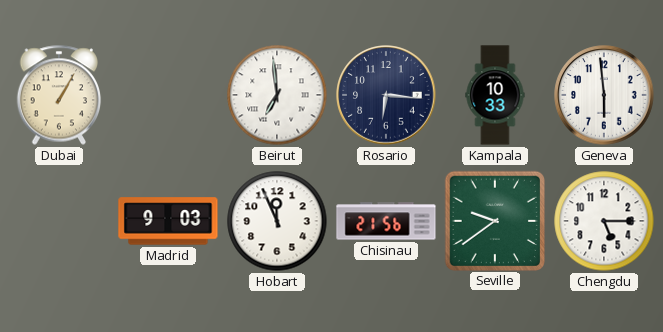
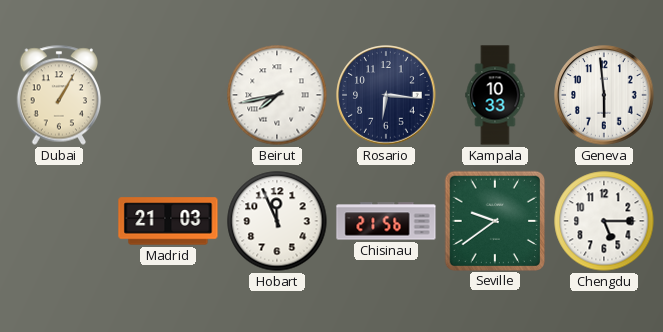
Beirut: 6:59 -> 7:43 (277, 95)
Madrid: 9:03 -> 21:03 (168, 221)
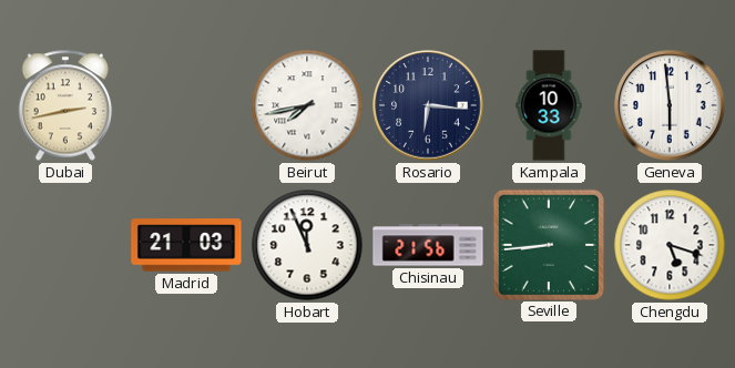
Dubai: 1:05 -> 2:43 (65, 105)
Seville: 9:39 -> 8:44 (548, 244)
Chengdu: 5:15 -> 5:18 (670, 245)
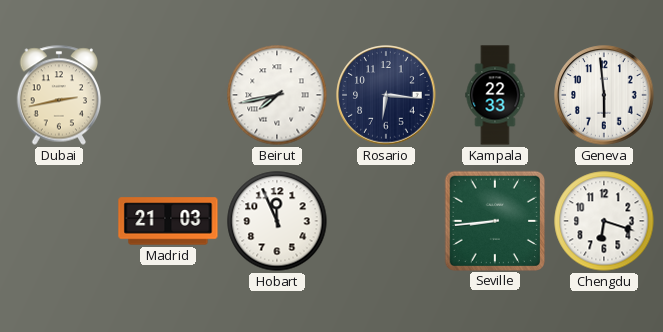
Kampala: 10:33 -> 22:33 (495, 95)
Chisinau: 21:56 -> none (428, 245)
Chengdu: 5:18 -> 6:18 (604, 221)
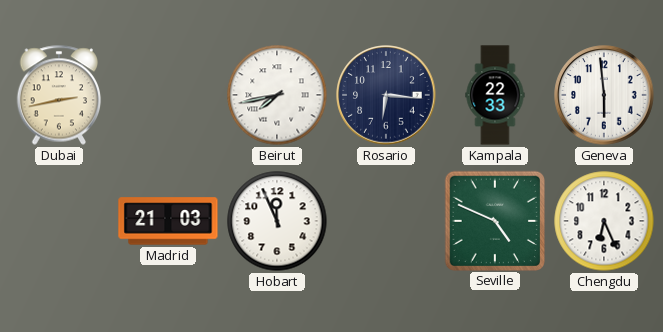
Seville: 8:44 -> 4:49 (494, 220)
Chengdu: 6:18 -> 6:26 (604, 221)
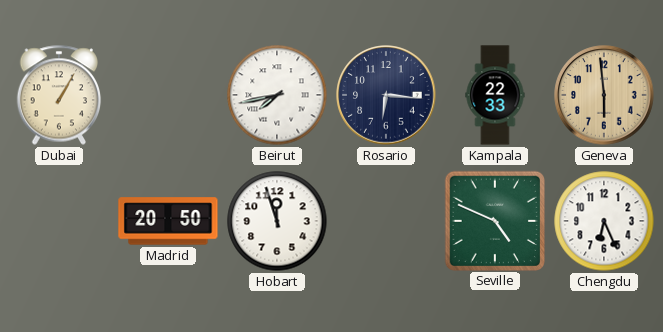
Dubai: 2:43 -> 1:05 (59, 95)
Geneva dial: white -> champagne (604, 95)
Madrid: 21:03 -> 20:50 (168, 221)
Hobart: 11:56 -> 11:57 (277, 221)
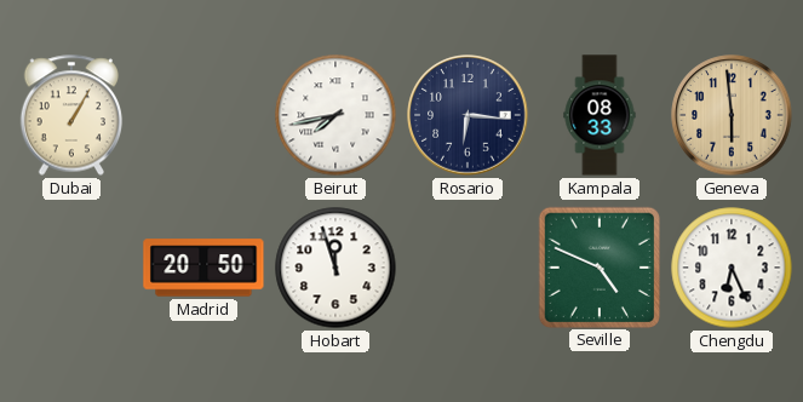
Kampala: 22:33 -> 08:33 (600, 115)
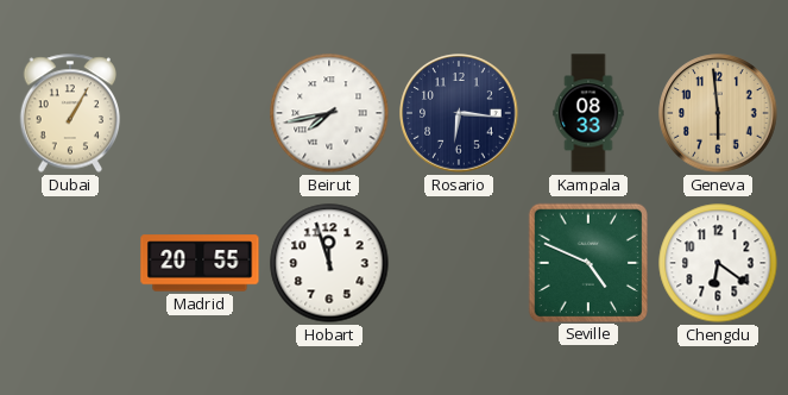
Madrid: 20:50 -> 20:55 (200, 263)
Chengdu: 6:26 -> 6:21 (718, 263)
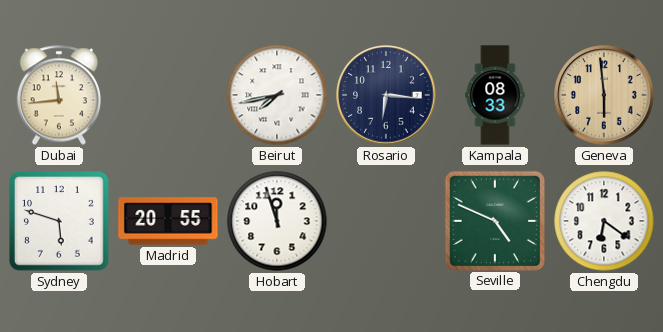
Dubai: 1:05 -> 11:44 (59, 95)
Sydney: none -> 5:48 (60, 222)
